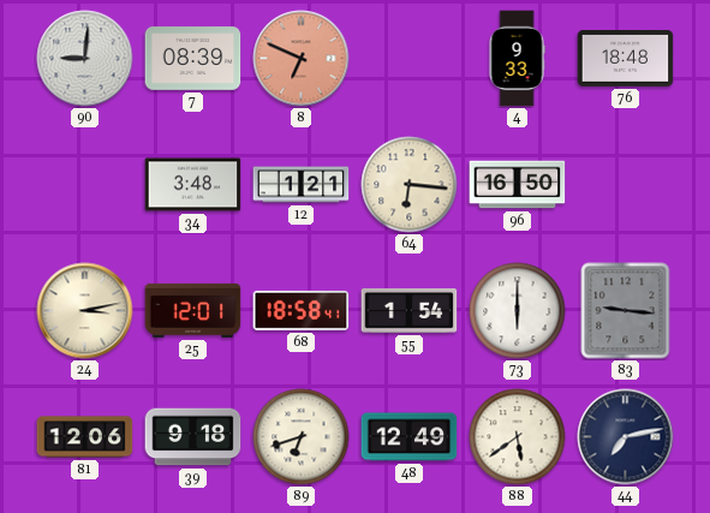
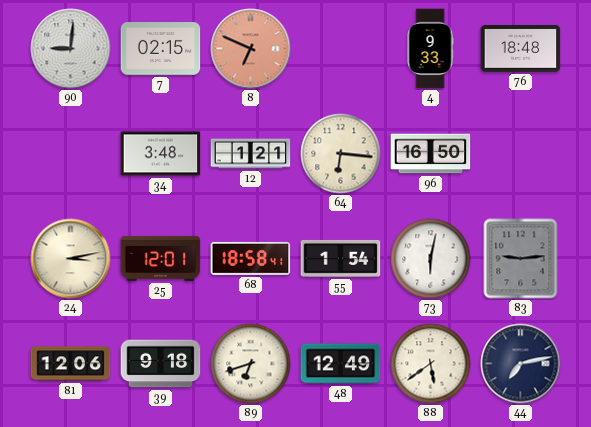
7: 08:39 -> 02:15 (161, 49)
73: 6:00 -> 6:02 (431, 259)
83: 9:16 -> 9:14 (521, 259)
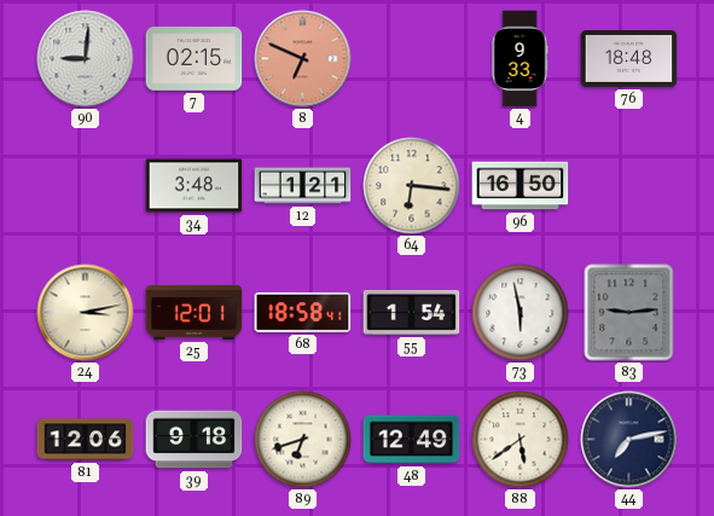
73: 6:02 -> 5:58 (521, 313)
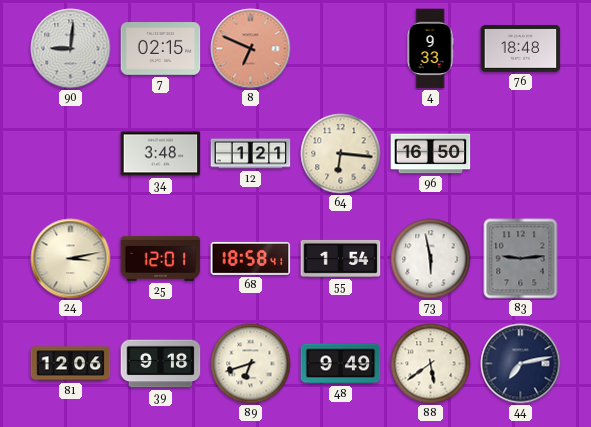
48: 12:49 -> 9:49 (341, 364)
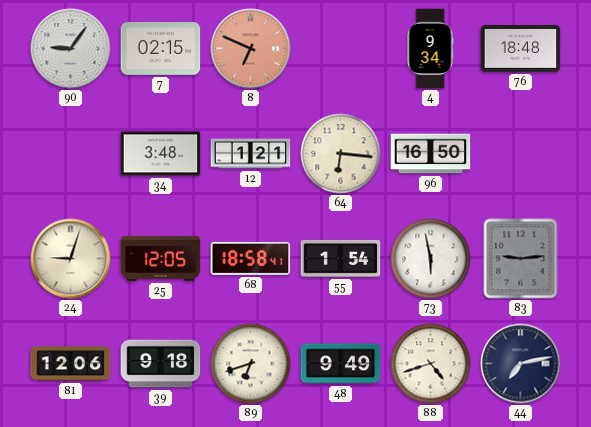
90: 9:01 -> 9:06 (71, 49)
4: 9:33 -> 9:34 (430, 49)
24: 3:13 -> 9:03 (71, 259)
25: 12:01 -> 12:05 (161, 258)
88: 5:39 -> 4:42 (431, 364)
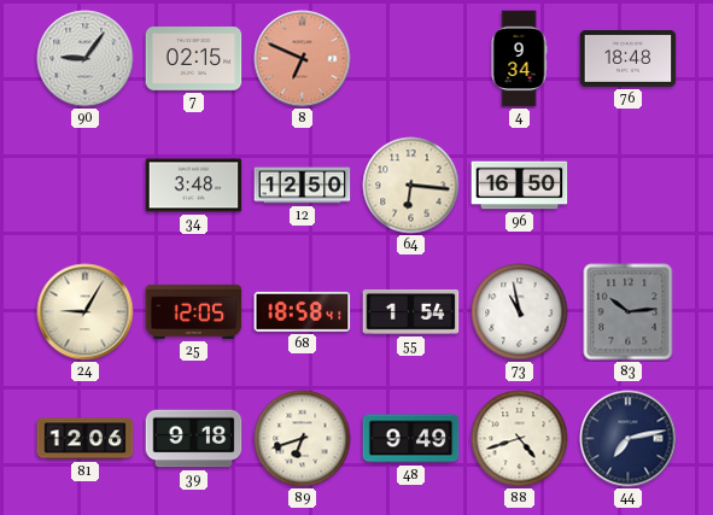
12: 1:21 -> 12:50 (303, 186)
24: 9:03 -> 9:05 (86, 312)
73: 5:58 -> 10:58 (520, 312)
83: 9:14 -> 10:14 (629, 312)
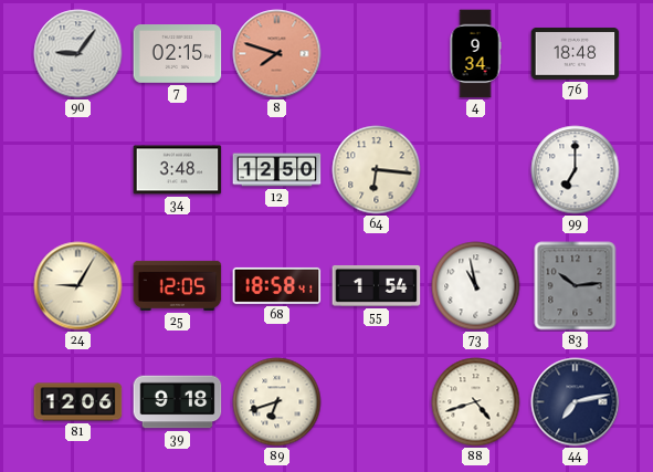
8: 6:49 -> 7:48 (277, 54)
96: 16:50 -> none (520, 186)
99: none -> 7:00 (576, 170)
48: 9:49 -> none (411, 439)
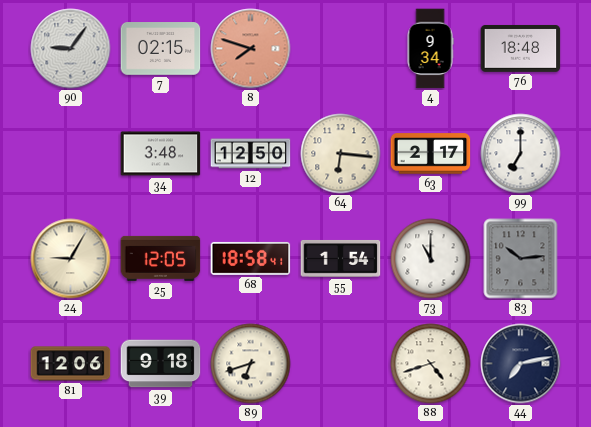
63: none -> 2:17 (431, 154)
73: 10:58 -> 11:00 (431, 259)
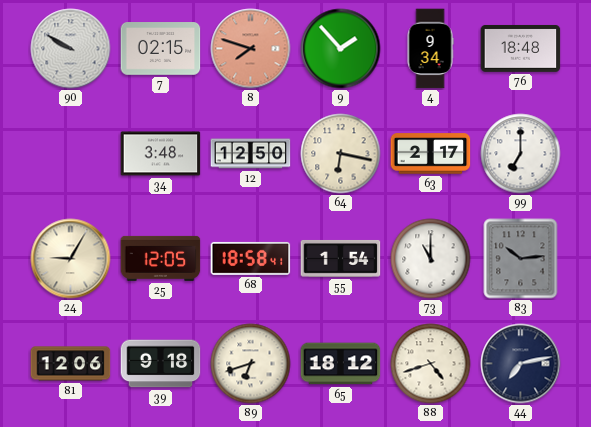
90: 9:06 -> 9:50 (71, 49)
9: none -> 1:53 (341, 49)
64: 6:16 -> 6:17 (341, 154)
65: none -> 18:12 (341, 364)
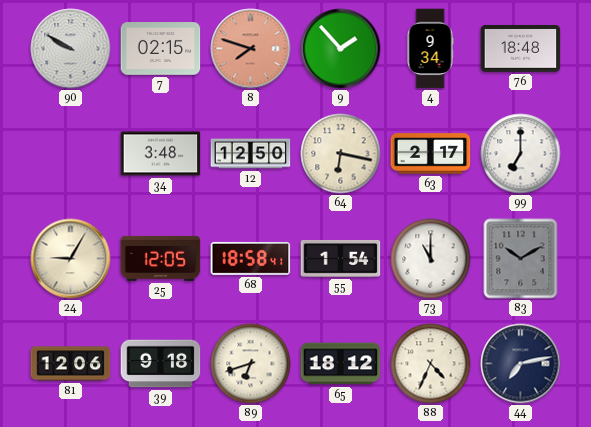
83: 10:14 -> 10:10 (521, 259)
88: 4:42 -> 4:34 (431, 364)
